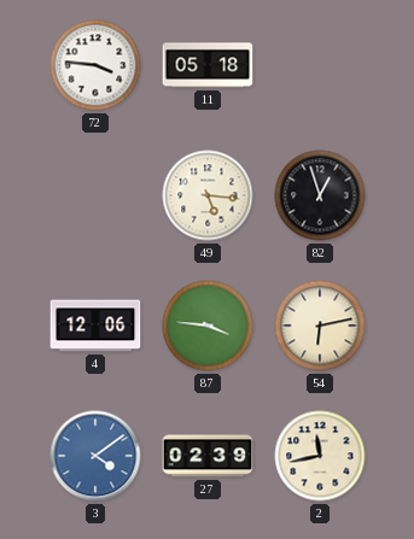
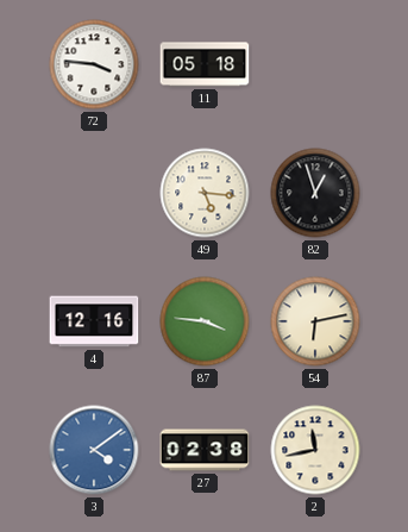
4: 12:06 -> 12:16 (94, 321)
27: 02:39 -> 02:38 (205, 450)
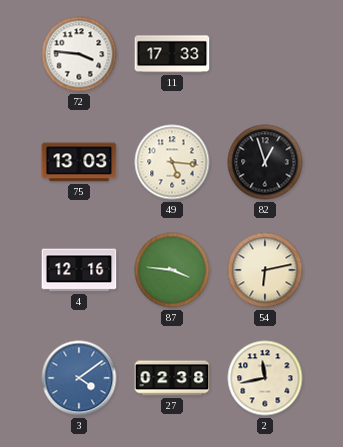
11: 05:18 -> 17:33 (172, 54)
75: none -> 13:03 (79, 162)
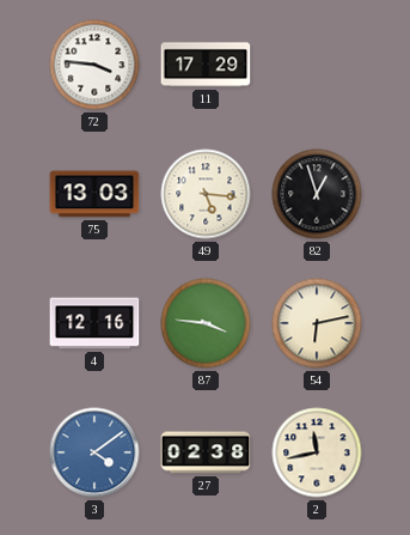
11: 17:33 -> 17:29 (206, 65)
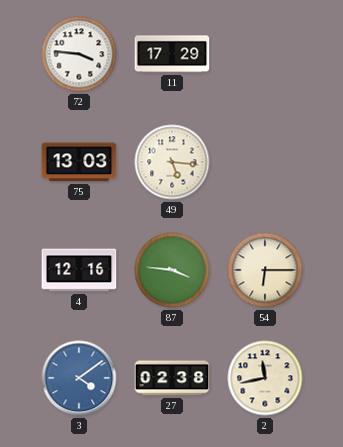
82: 12:57 -> none (317, 194)
54: 6:13 -> 6:15 (265, 270)
